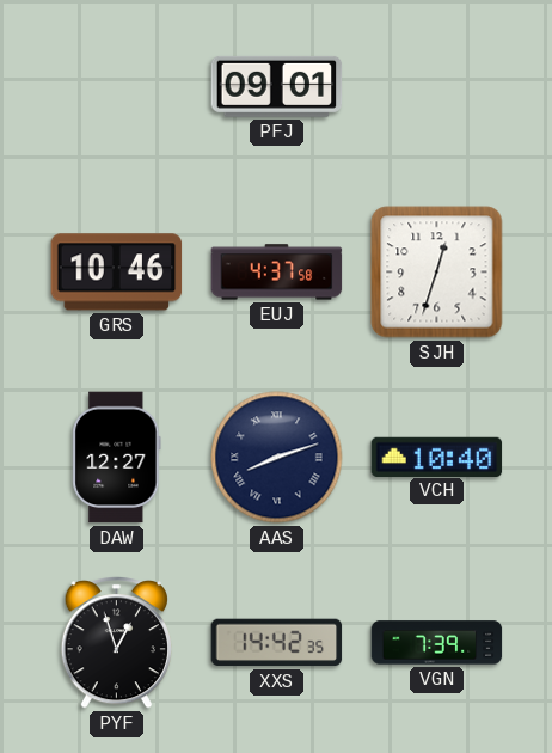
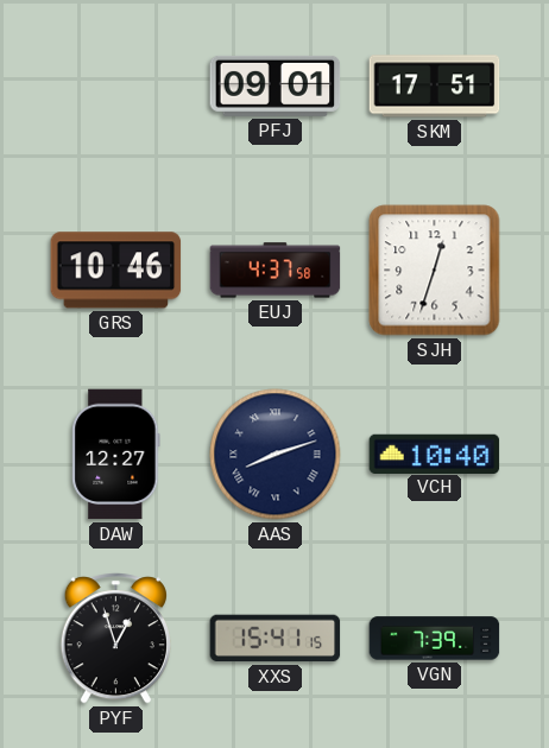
SKM: none -> 17:51 (435, 87)
XXS: 14:42 -> 15:41 (276, 639)
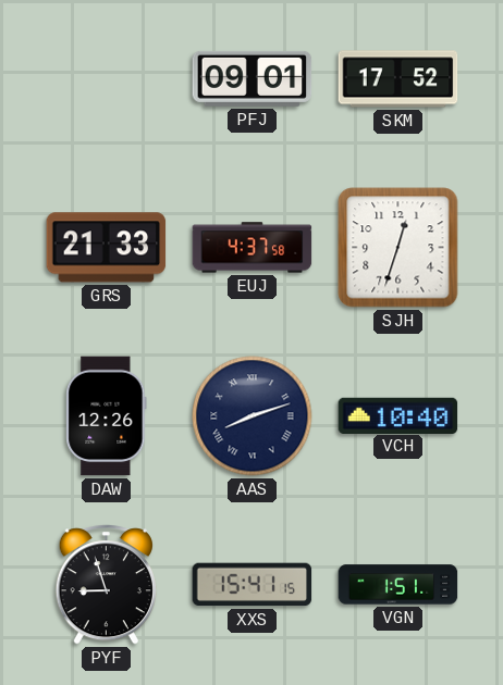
SKM: 17:51 -> 17:52 (398, 79)
GRS: 10:46 -> 21:33 (107, 248)
DAW: 12:27 -> 12:26 (107, 416)
PYF: 12:57 -> 8:57 (106, 585)
VGN: 7:39 -> 1:51 (398, 585)
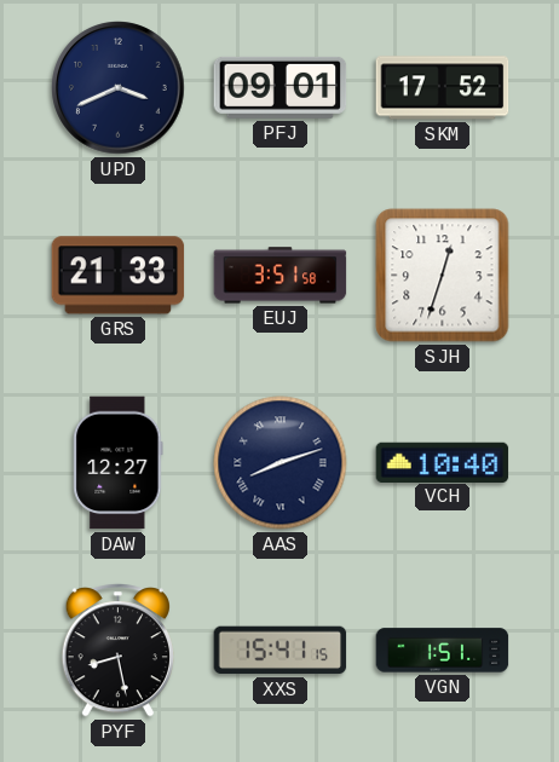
UPD: none -> 3:41 (119, 88)
EUJ: 4:37 -> 3:51 (281, 276)
DAW: 12:26 -> 12:27 (119, 463)
PYF: 8:57 -> 8:28 (117, 651)
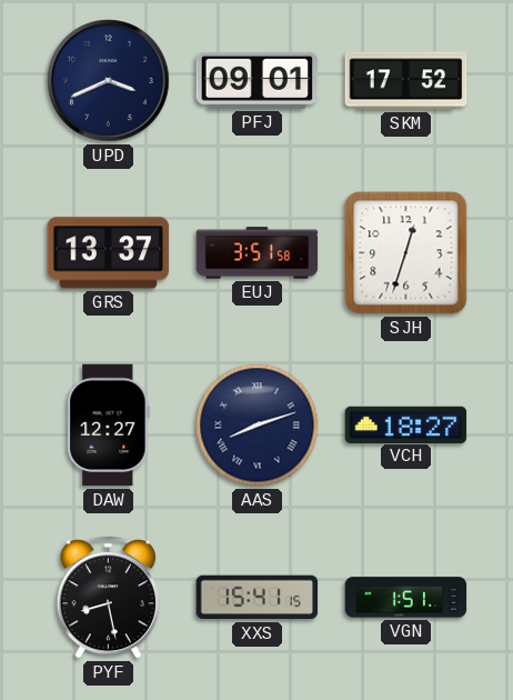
GRS: 21:33 -> 13:37 (109, 253)
VCH: 10:40 -> 18:27 (406, 424)
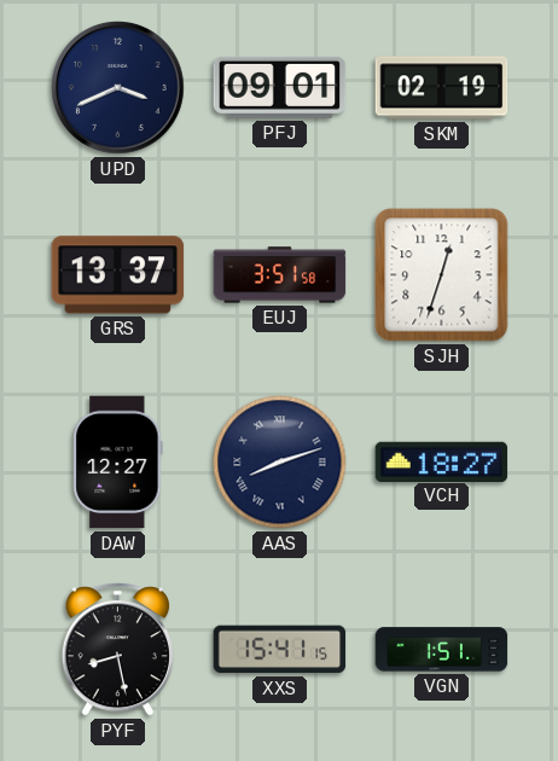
SKM: 17:52 -> 02:19 (442, 88)
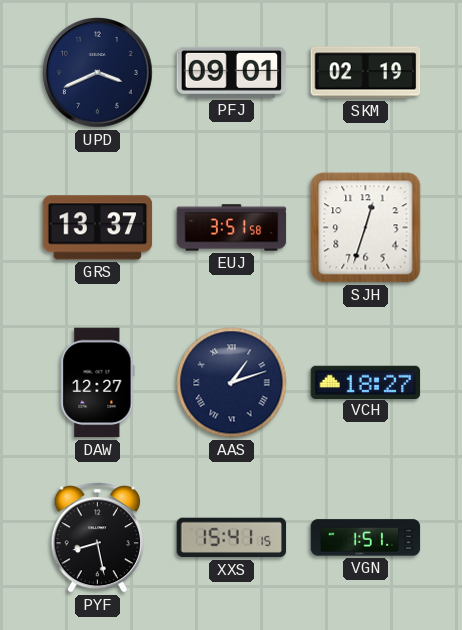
AAS: 8:12 -> 1:12 (232, 383)
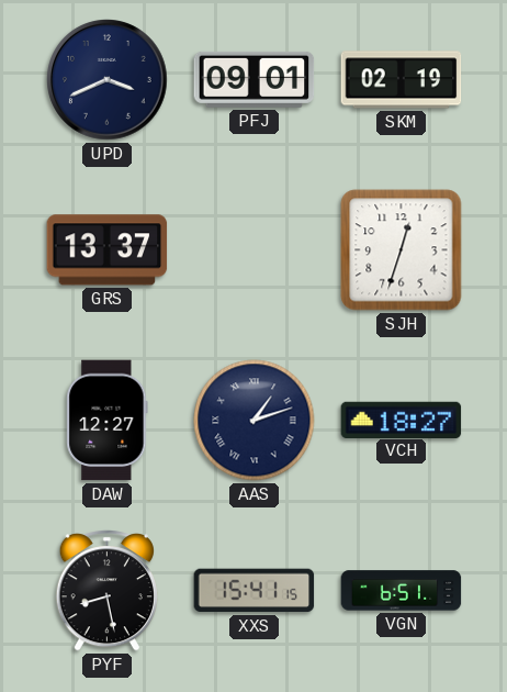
EUJ: 3:51 -> none (232, 228)
VGN: 1:51 -> 6:51 (402, 591)
